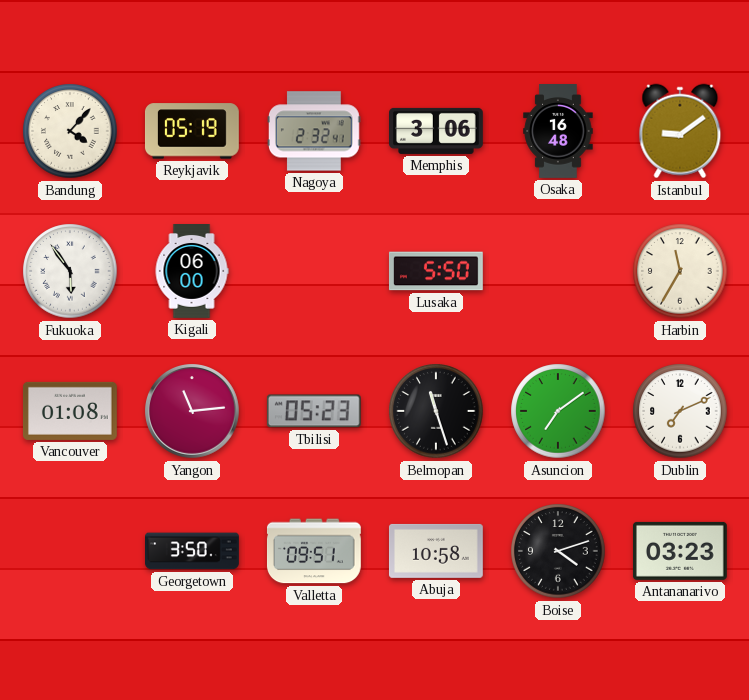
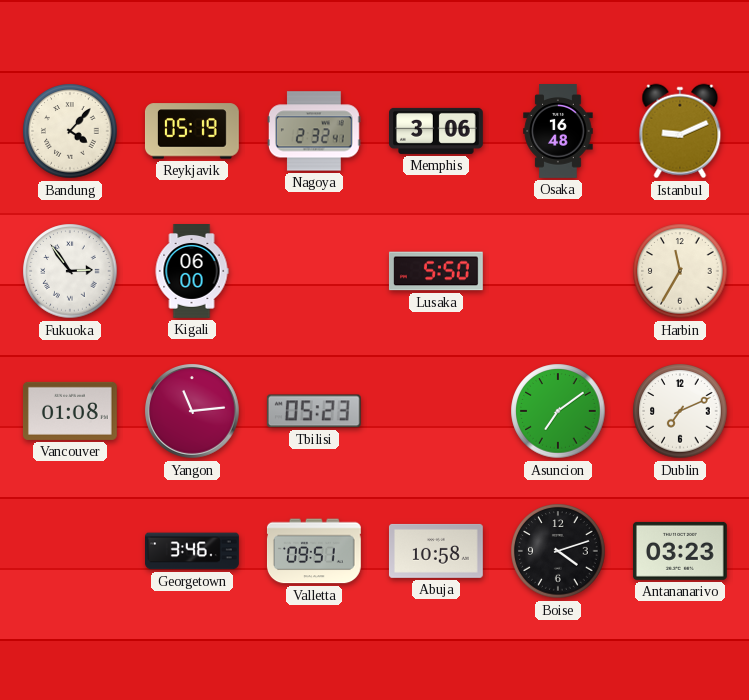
Istanbul: 9:09 -> 9:11 (680, 131)
Fukuoka: 5:54 -> 2:54 (70, 271)
Belmopan: 11:27 -> none (436, 411)
Georgetown: 3:50 -> 3:46 (193, 551)
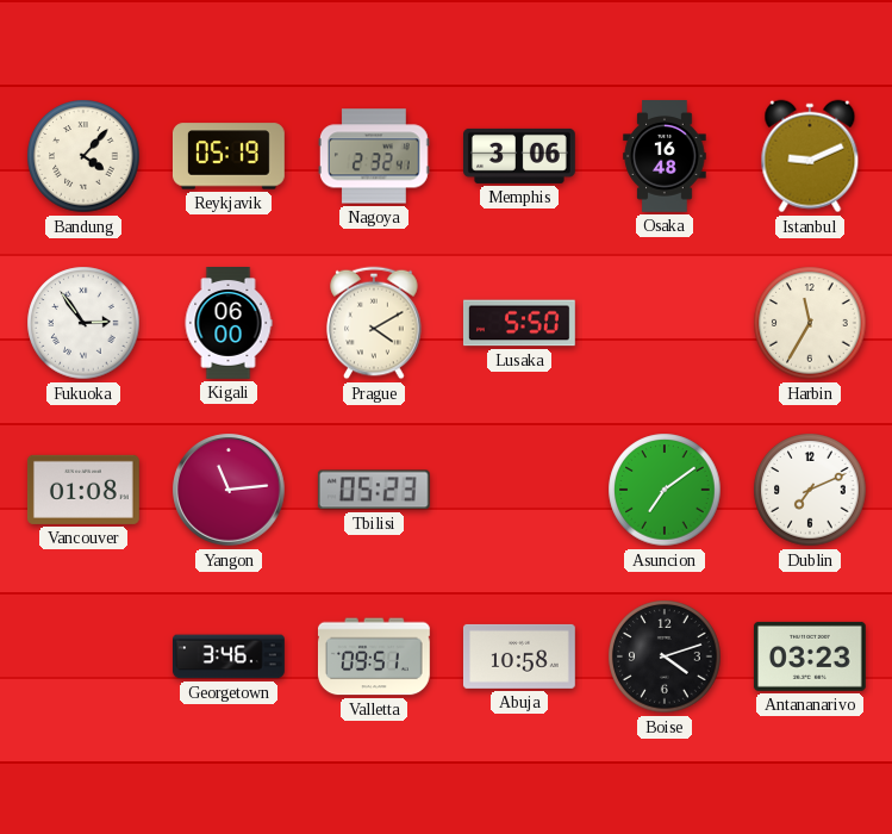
Prague: none -> 4:10 (374, 323)
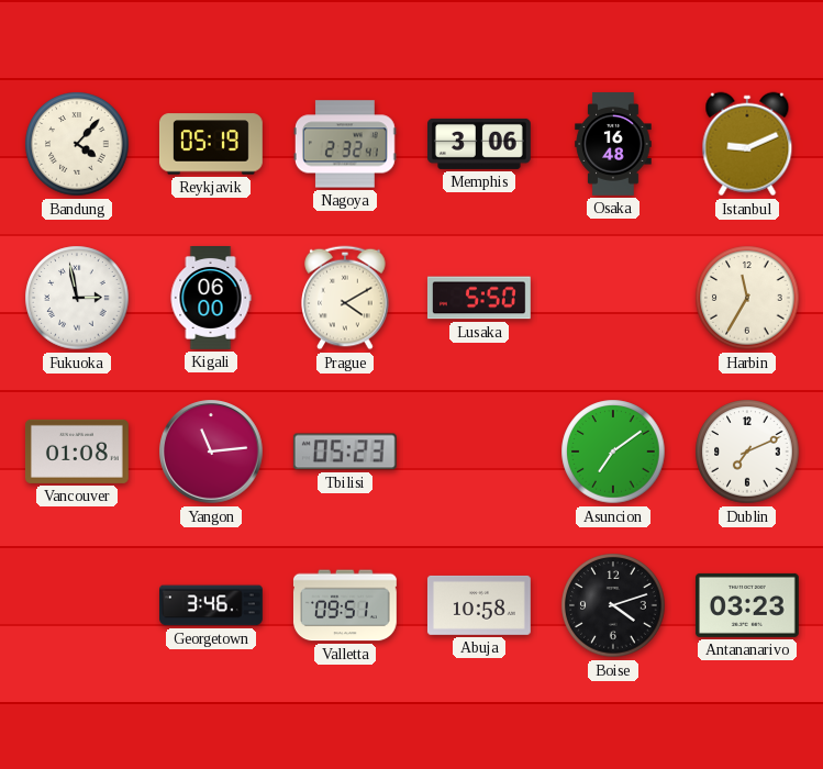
Fukuoka: 2:54 -> 2:58 (77, 298)
